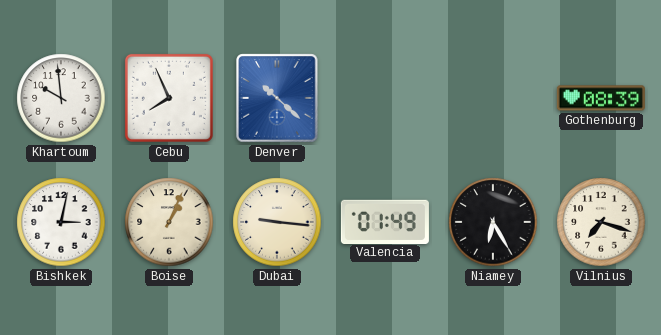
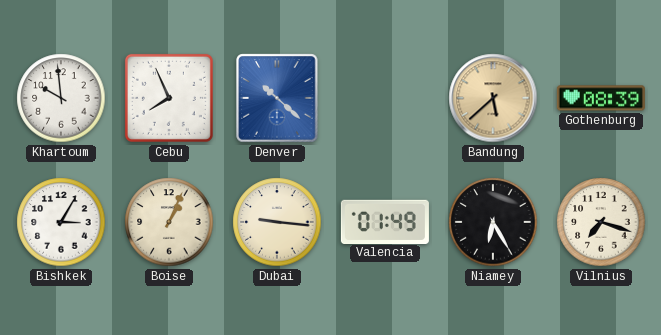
Bandung: none -> 5:38 (493, 98)
Bishkek: 3:02 -> 3:05 (61, 222)
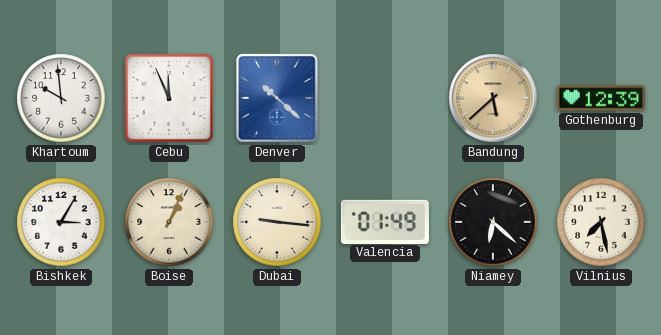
Cebu: 7:56 -> 11:56 (169, 98)
Gothenburg: 08:39 -> 12:39 (601, 98)
Niamey: 6:25 -> 6:22 (493, 222)
Vilnius: 7:18 -> 7:28 (601, 222)
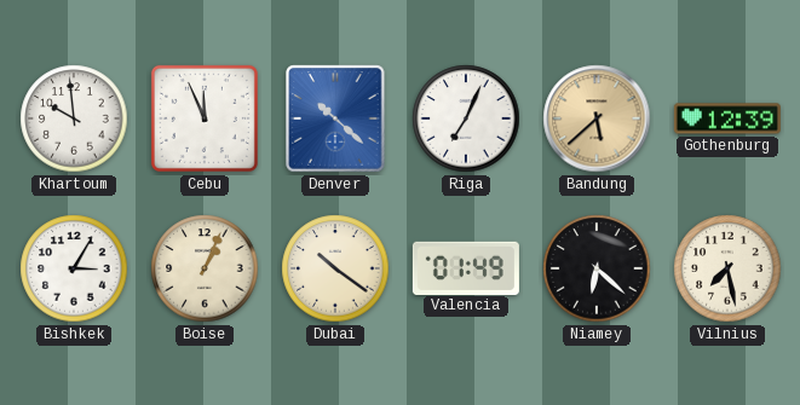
Riga: none -> 7:04 (466, 118)
Dubai: 9:16 -> 10:21 (335, 268)
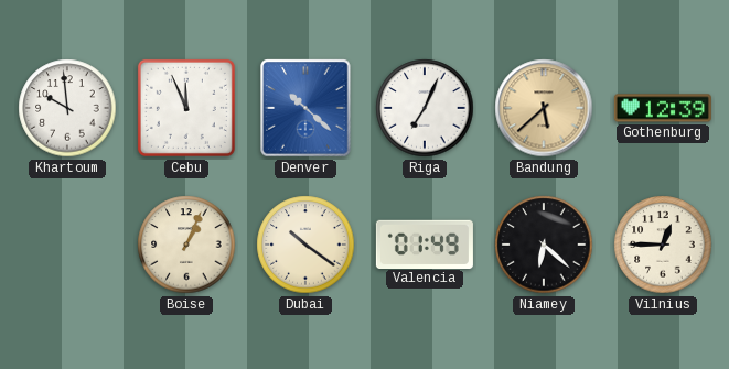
Bishkek: 3:05 -> none (74, 268)
Vilnius: 7:28 -> 12:45 (663, 245)
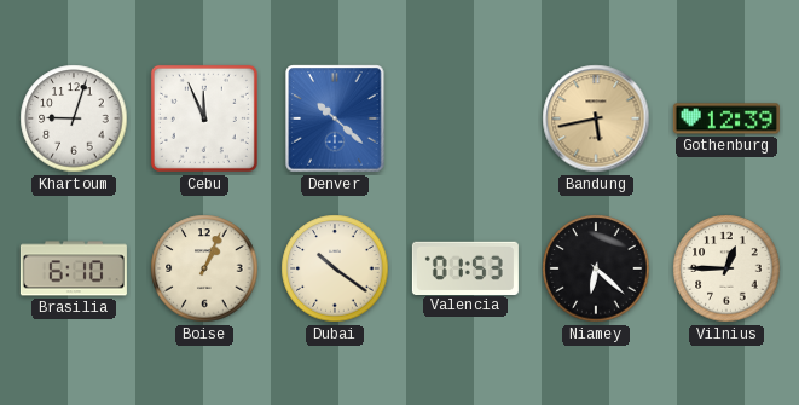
Khartoum: 9:59 -> 9:03 (74, 118)
Riga: 7:04 -> none (425, 108)
Bandung: 5:38 -> 5:43 (596, 118)
Brasilia: none -> 6:10 (74, 268)
Valencia: 01:49 -> 01:53 (465, 267)
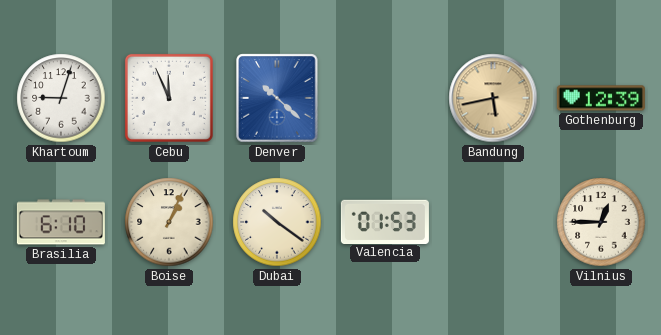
Niamey: 6:22 -> none (596, 268)
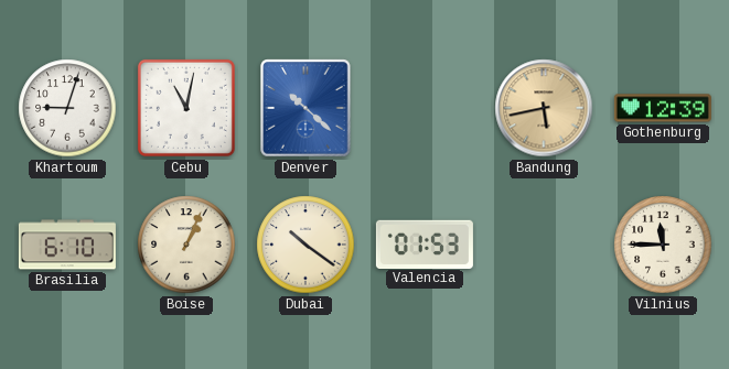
Cebu: 11:56 -> 11:02 (186, 108)
Vilnius: 12:45 -> 11:45 (663, 245)
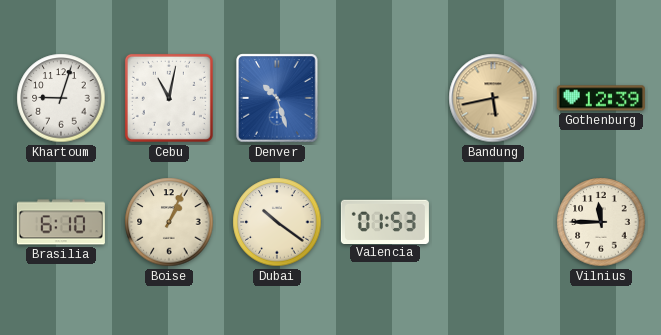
Denver: 10:22 -> 10:27 (277, 98)
